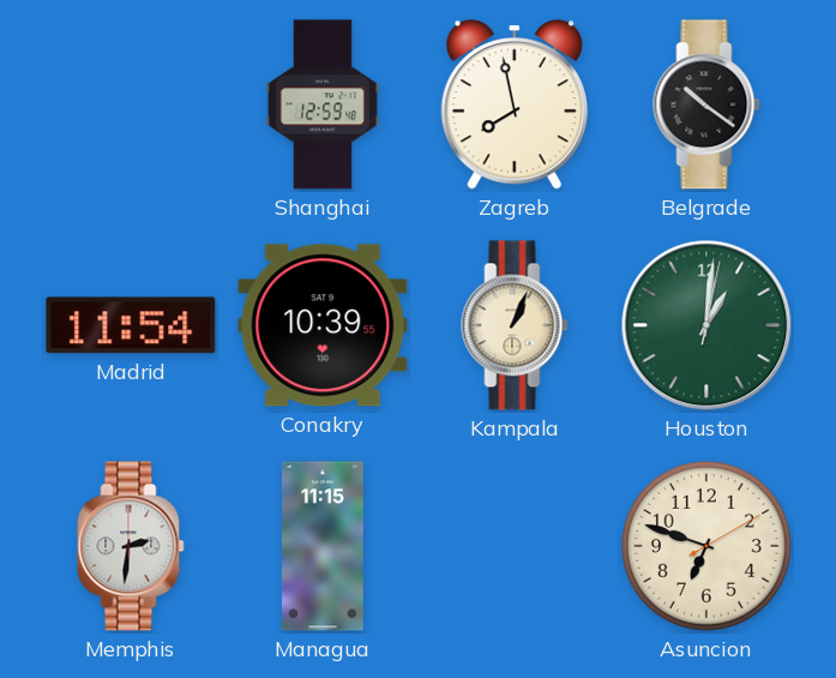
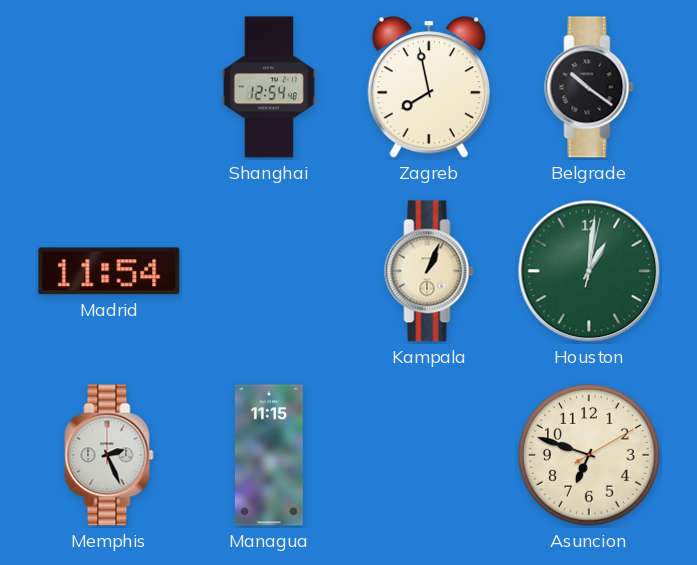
Shanghai: 12:59 -> 12:54 (269, 87)
Conakry: 10:39 -> none (323, 325)
Memphis: 2:31 -> 2:26 (109, 455)
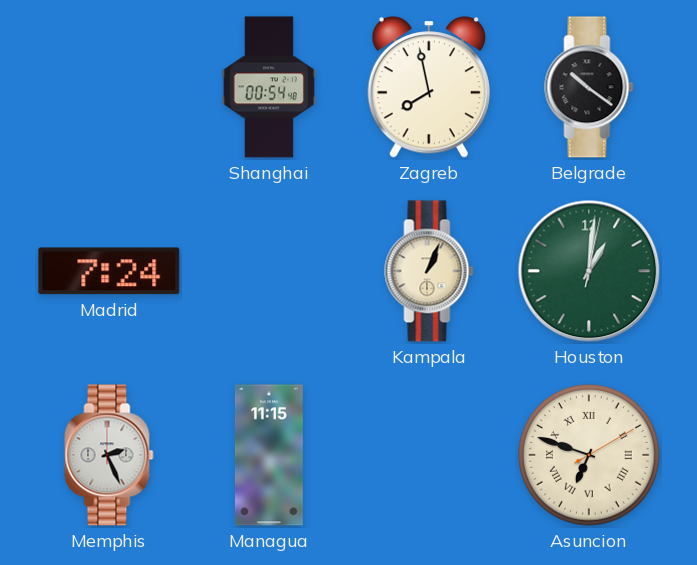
Shanghai: 12:54 -> 00:54 (269, 87)
Madrid: 11:54 -> 7:24 (109, 271)
Asuncion numerals: Arabic -> Roman (589, 455)
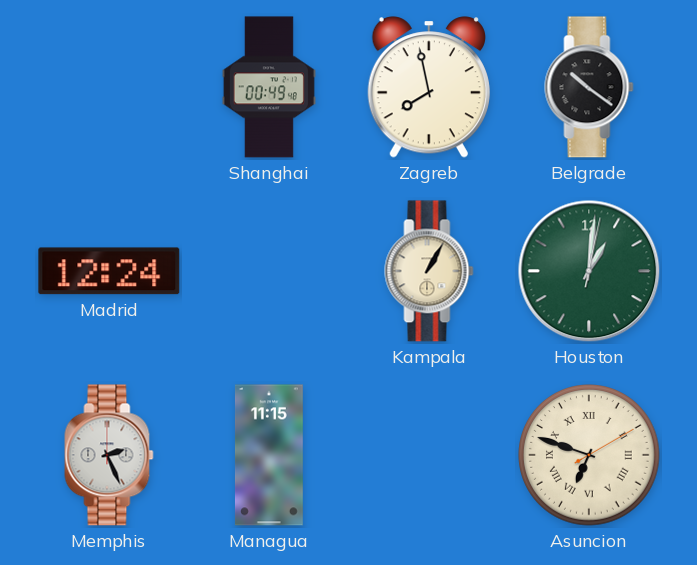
Shanghai: 00:54 -> 00:49 (269, 87)
Madrid: 7:24 -> 12:24 (109, 271)
Kampala: 1:04 -> 1:05 (429, 271)
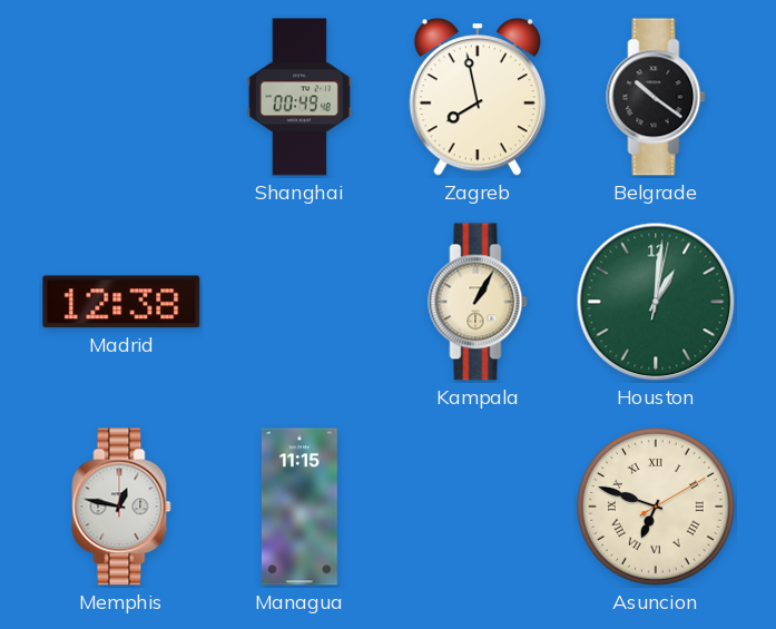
Madrid: 12:24 -> 12:38 (121, 302)
Memphis: 2:26 -> 12:47 (121, 507)
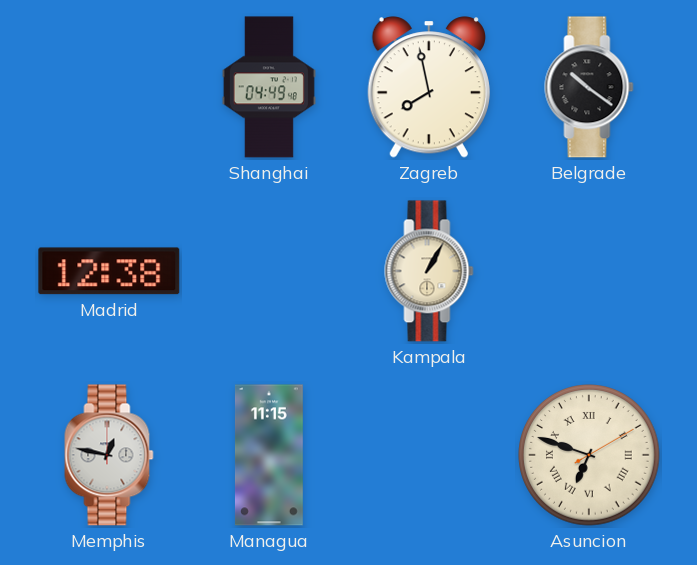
Shanghai: 00:49 -> 04:49 (269, 87)
Houston: 1:01 -> none (656, 302)
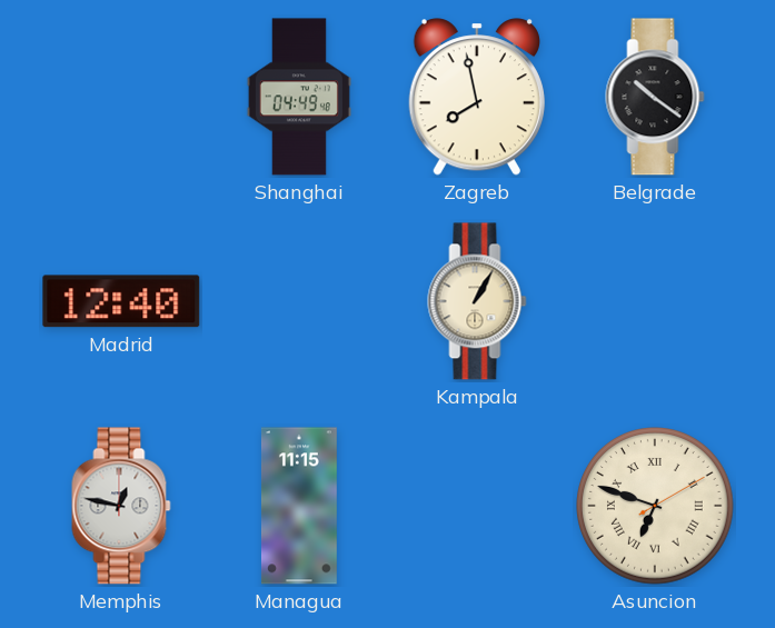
Madrid: 12:38 -> 12:40 (121, 301)
